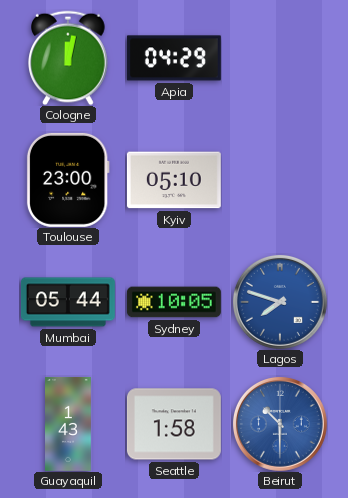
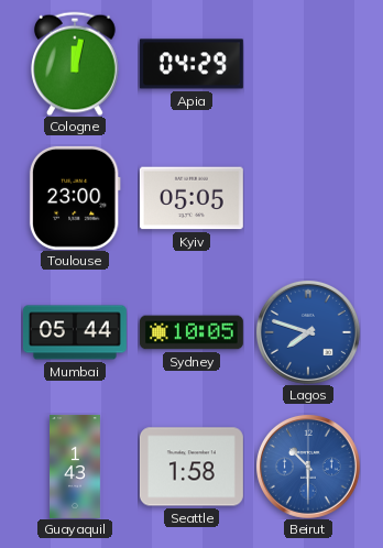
Kyiv: 05:10 -> 05:05 (191, 198)
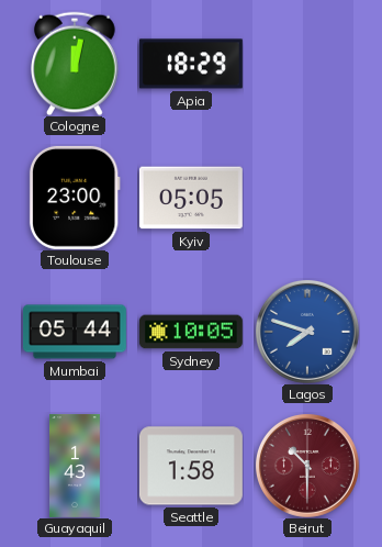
Apia: 04:29 -> 18:29 (191, 64)
Beirut dial: blue -> burgundy (307, 466)
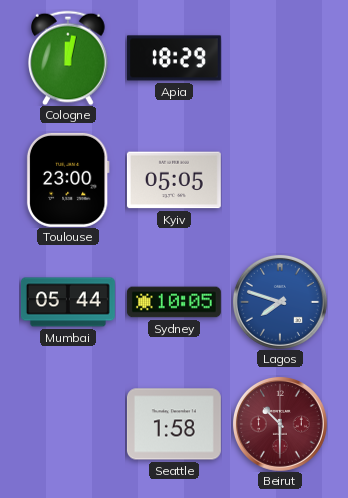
Guayaquil: 1:43 -> none (76, 466)
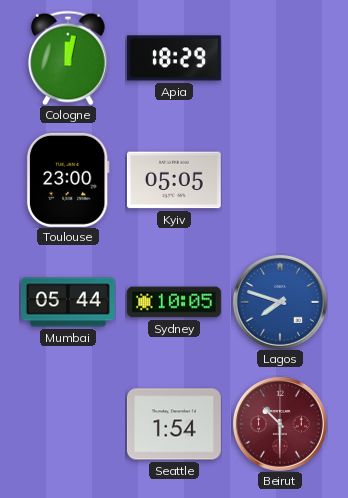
Seattle: 1:58 -> 1:54 (174, 424)
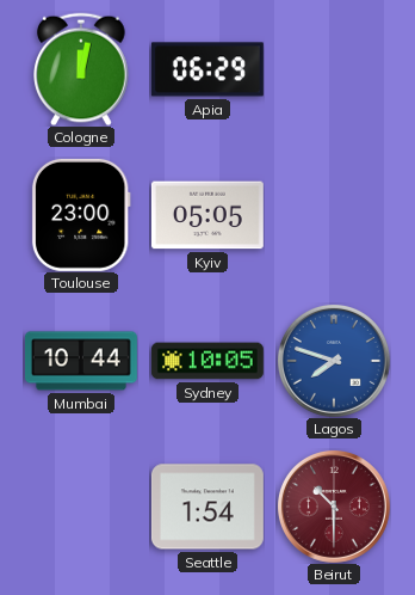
Apia: 18:29 -> 06:29 (207, 69)
Mumbai: 05:44 -> 10:44 (81, 361)
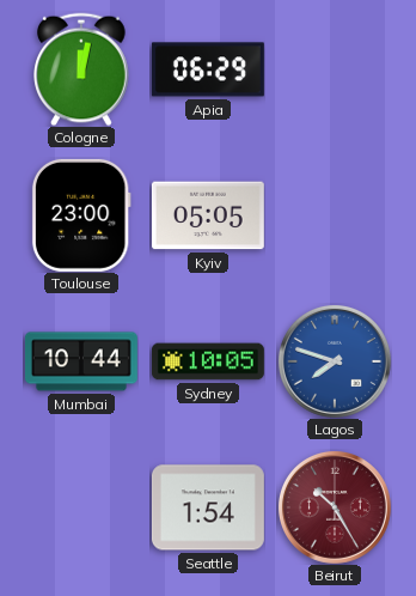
Beirut: 10:30 -> 10:25 (335, 507)
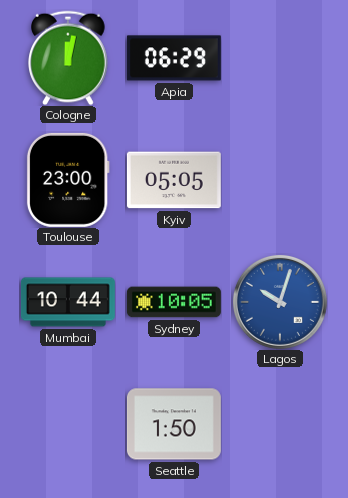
Lagos: 7:48 -> 10:03 (280, 302)
Seattle: 1:54 -> 1:50 (174, 424)
Beirut: 10:25 -> none (335, 507)
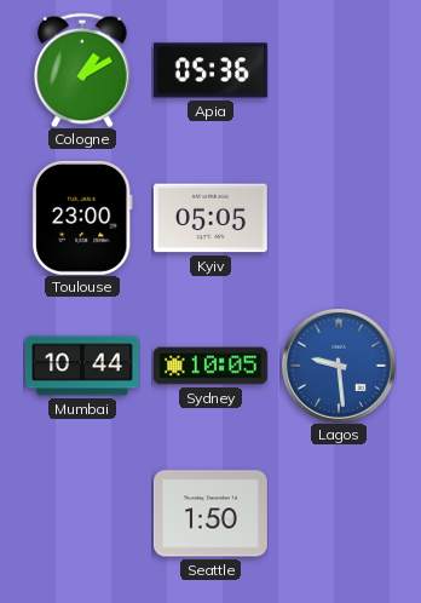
Cologne: 12:02 -> 1:10 (82, 70)
Apia: 06:29 -> 05:36 (211, 70)
Lagos: 10:03 -> 9:29 (339, 366)
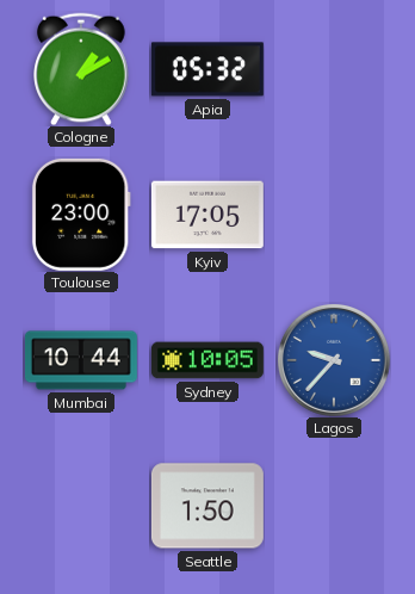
Apia: 05:36 -> 05:32 (207, 69)
Kyiv: 05:05 -> 17:05 (207, 215)
Lagos: 9:29 -> 9:37 (334, 360)
